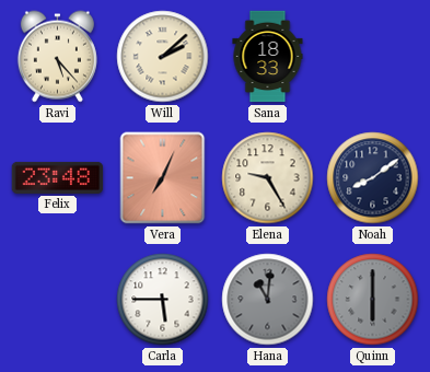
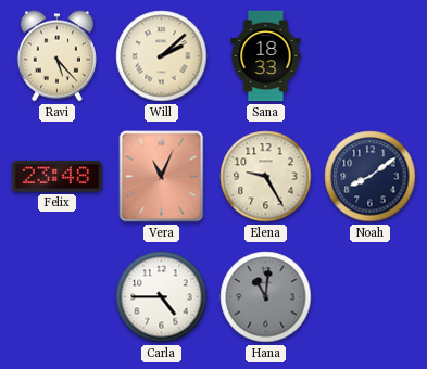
Vera: 7:04 -> 11:04 (162, 177)
Carla: 5:45 -> 4:45 (162, 297)
Quinn: 6:00 -> none (373, 300)
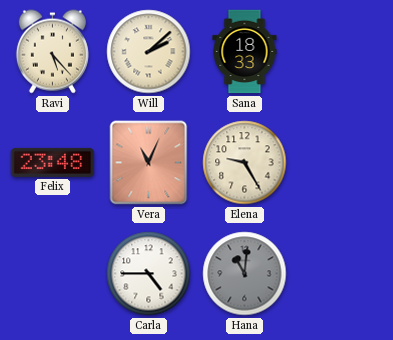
Noah: 8:09 -> none (371, 177)
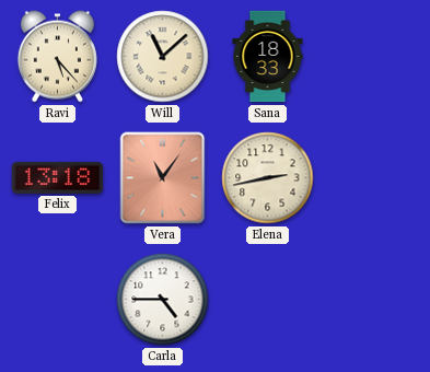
Will: 2:08 -> 11:08 (163, 57)
Felix: 23:48 -> 13:18 (58, 177)
Vera: 11:04 -> 11:06 (163, 178)
Elena: 9:25 -> 2:43 (268, 178)
Hana: 11:01 -> none (245, 274)
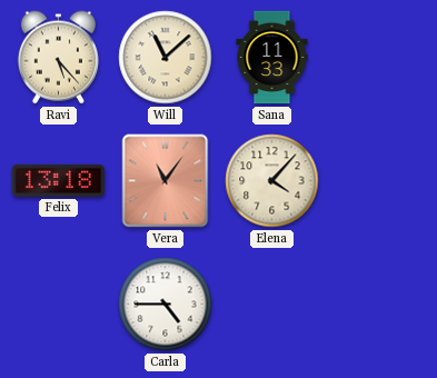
Sana: 18:33 -> 11:33 (272, 58)
Elena: 2:43 -> 4:07 (272, 181)
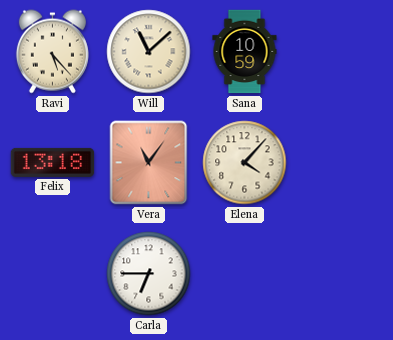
Sana: 11:33 -> 10:59 (245, 52)
Carla: 4:45 -> 6:45 (149, 274)
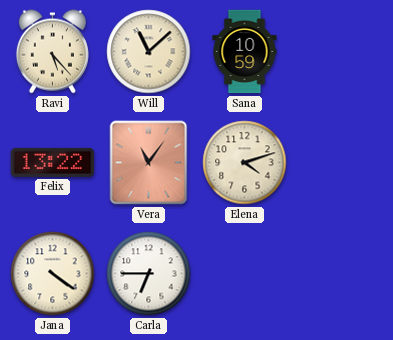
Felix: 13:18 -> 13:22 (53, 162)
Elena: 4:07 -> 4:12 (245, 163)
Jana: none -> 4:21 (53, 274)
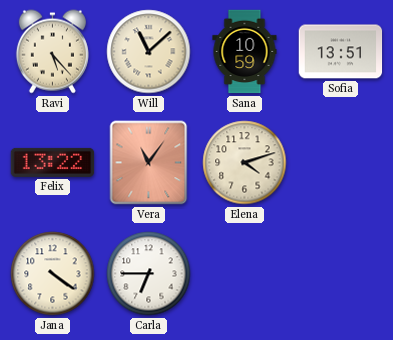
Sofia: none -> 13:51 (341, 52)
